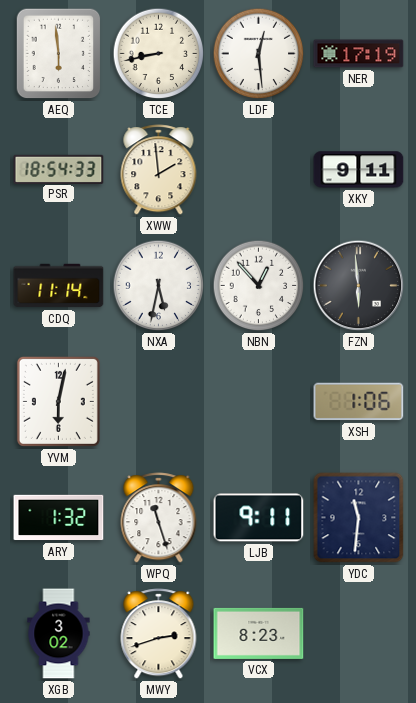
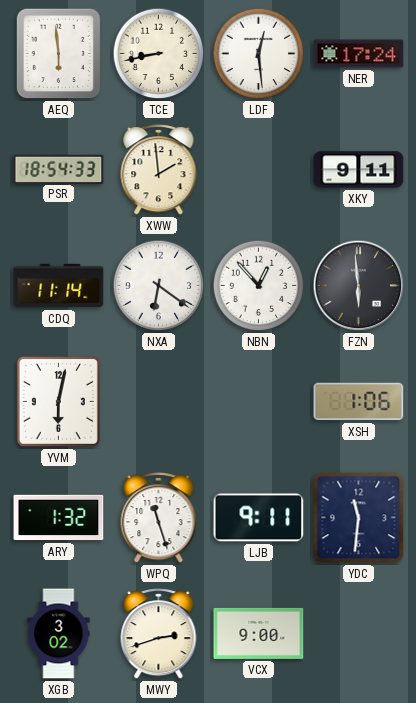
NER: 17:19 -> 17:24 (359, 54)
NXA: 5:32 -> 6:21 (159, 286)
VCX: 8:23 -> 9:00 (259, 633)
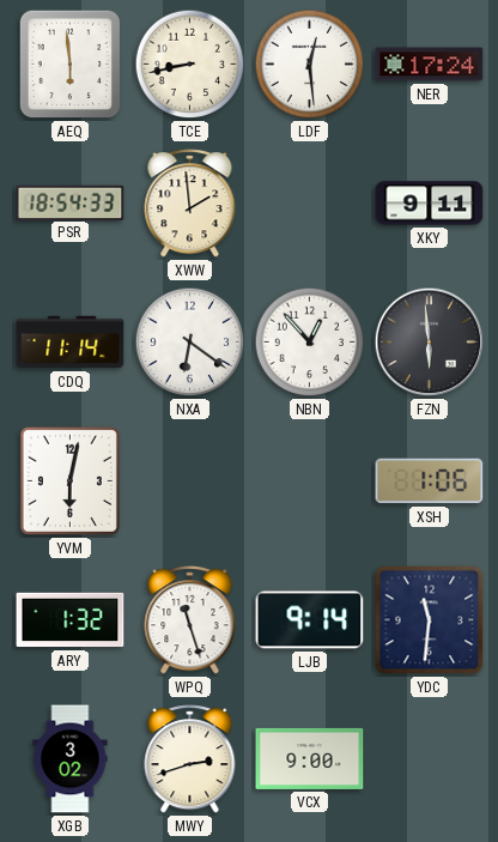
LJB: 9:11 -> 9:14 (310, 620)
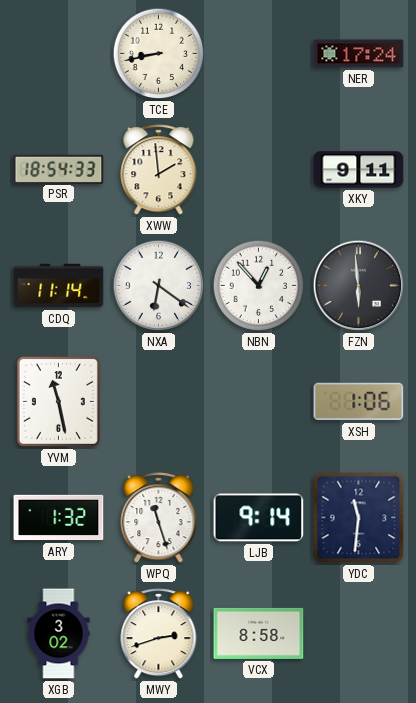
AEQ: 5:59 -> none (71, 65)
LDF: 12:29 -> none (310, 65)
YVM: 6:02 -> 11:28 (58, 401)
VCX: 9:00 -> 8:58 (259, 633)
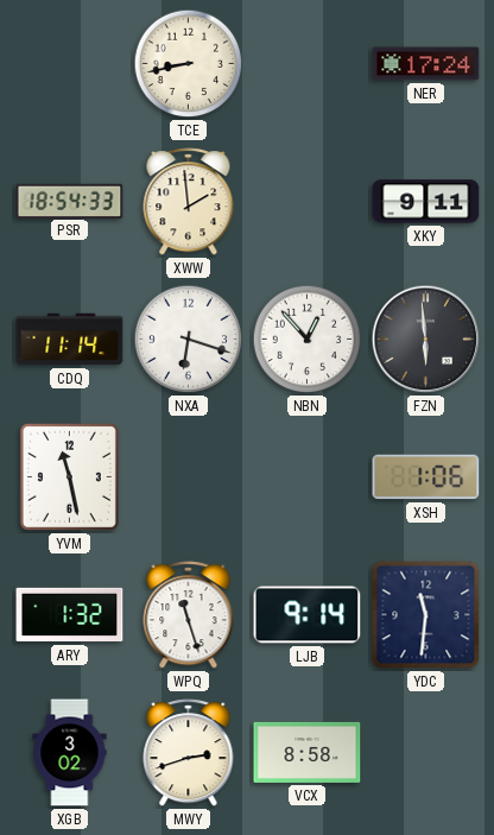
NXA: 6:21 -> 6:18 (189, 340)
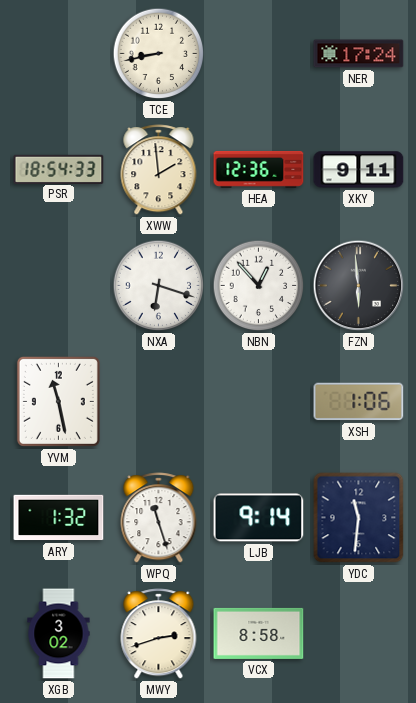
HEA: none -> 12:36 (259, 169)
CDQ: 11:14 -> none (70, 340)
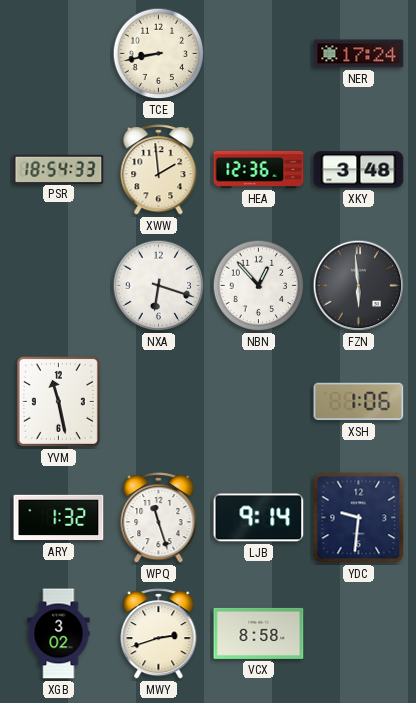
XKY: 9:11 -> 3:48 (359, 170)
YDC: 11:31 -> 9:31 (359, 518)
